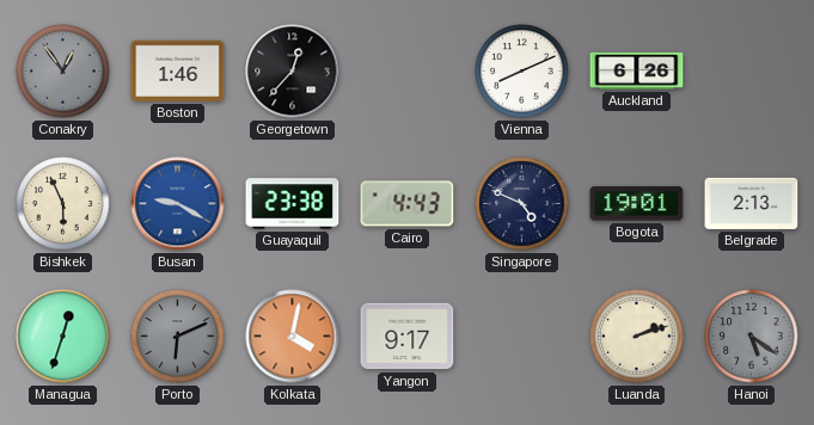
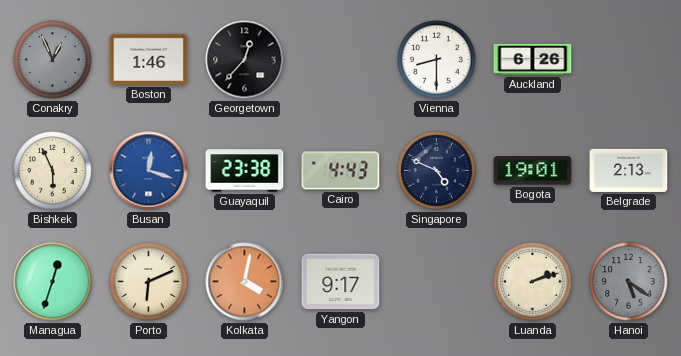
Conakry: 12:54 -> 12:56 (53, 60)
Vienna: 8:11 -> 8:30 (437, 60)
Busan: 9:20 -> 12:18 (149, 171)
Porto dial: grey -> cream (149, 282)
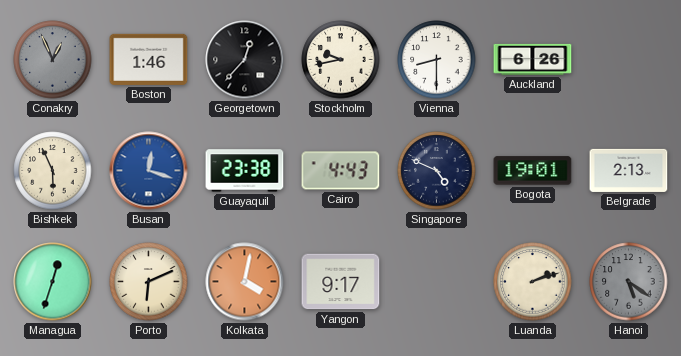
Stockholm: none -> 9:43 (341, 60)
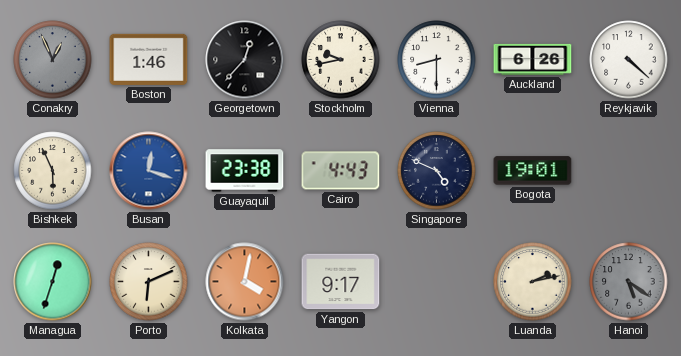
Reykjavik: none -> 4:22 (629, 60)
Belgrade: 2:13 -> none (629, 170)
Luanda: 2:12 -> 2:13 (533, 282)
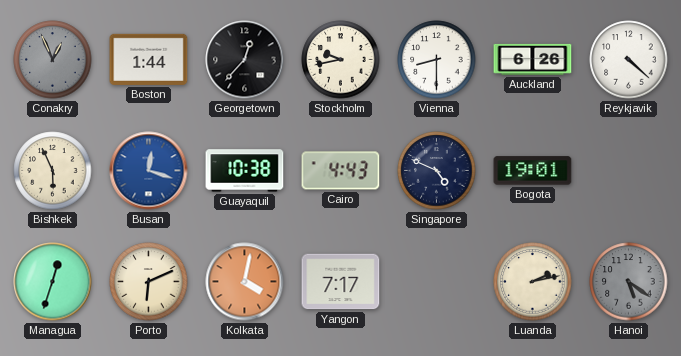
Boston: 1:46 -> 1:44 (149, 59)
Guayaquil: 23:38 -> 10:38 (245, 171)
Yangon: 9:17 -> 7:17 (341, 282)
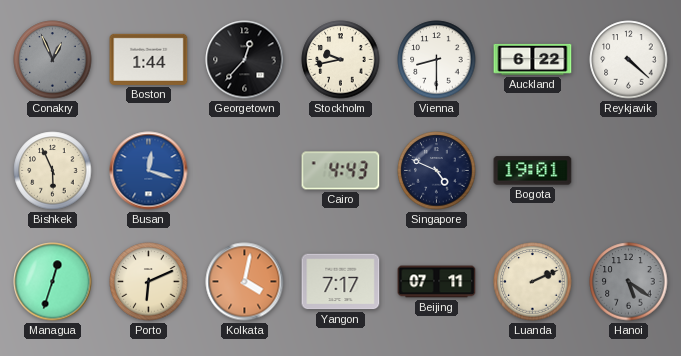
Auckland: 6:26 -> 6:22 (533, 59)
Guayaquil: 10:38 -> none (245, 171)
Beijing: none -> 07:11 (437, 282)
Luanda: 2:13 -> 2:11 (533, 282)
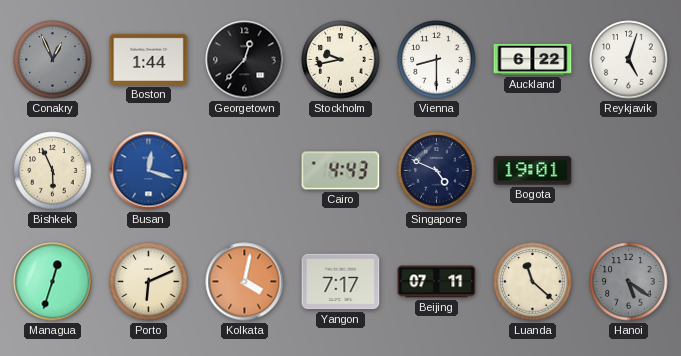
Reykjavik: 4:22 -> 5:03 (629, 60)
Luanda: 2:11 -> 11:22 (533, 282)
